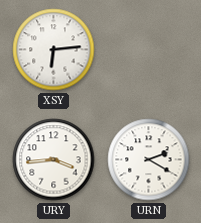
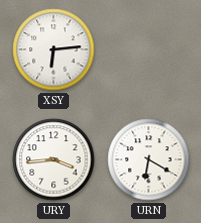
URN: 2:20 -> 6:20 (149, 160)
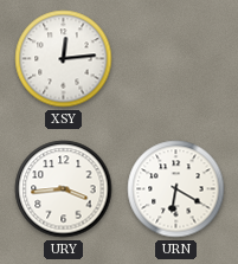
XSY: 6:14 -> 12:14 (64, 59)
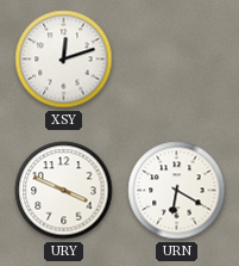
XSY: 12:14 -> 12:12 (64, 60)
URY: 3:44 -> 3:49 (64, 191)
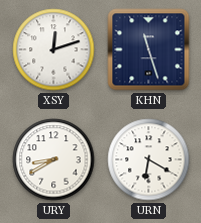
KHN: none -> 11:27 (149, 50)
URY: 3:49 -> 8:40 (54, 160)
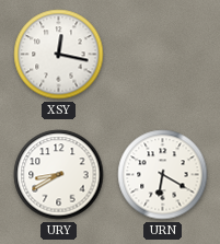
XSY: 12:12 -> 12:17 (59, 55)
KHN: 11:27 -> none (149, 50)
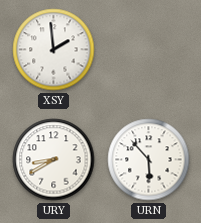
XSY: 12:17 -> 1:59 (54, 50)
URN: 6:20 -> 5:53 (149, 160)
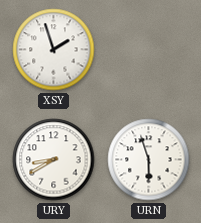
XSY: 1:59 -> 1:57 (54, 50)
URN: 5:53 -> 5:57 (149, 160)
